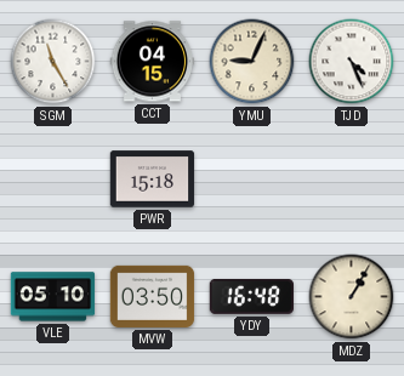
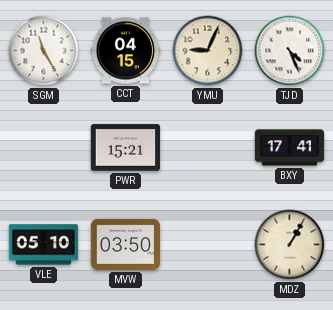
PWR: 15:18 -> 15:21 (126, 148)
BXY: none -> 17:41 (290, 148)
YDY: 16:48 -> none (251, 297)
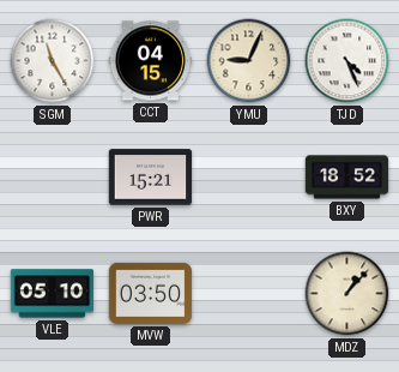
BXY: 17:41 -> 18:52 (347, 178)
MDZ: 1:05 -> 1:07 (347, 294)
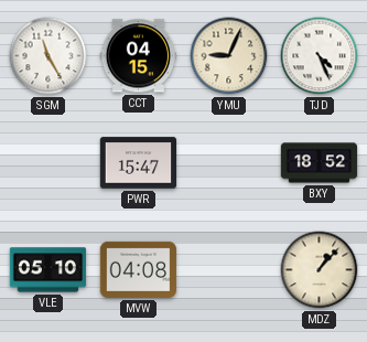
PWR: 15:21 -> 15:47 (139, 163)
MVW: 03:50 -> 04:08 (139, 269)
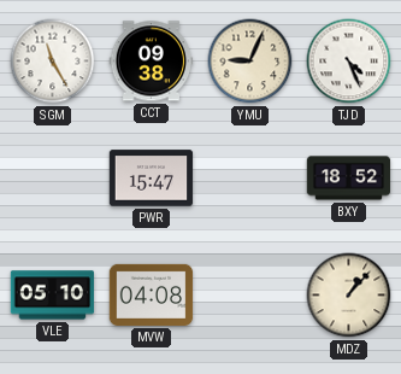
CCT: 04:15 -> 09:38 (152, 62)
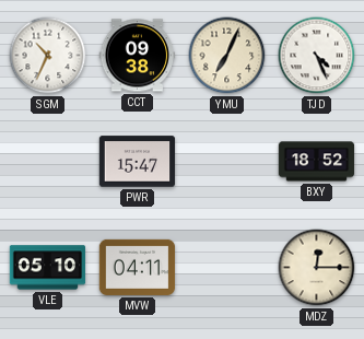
SGM: 11:25 -> 10:34 (48, 56)
YMU: 9:04 -> 7:04 (227, 56)
MVW: 04:08 -> 04:11 (138, 267)
MDZ: 1:07 -> 12:15 (317, 268)
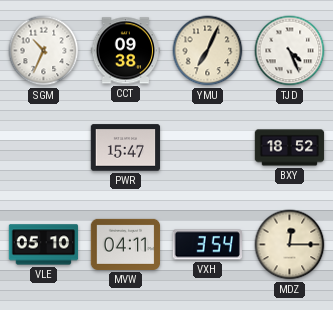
VXH: none -> 3:54 (207, 245)
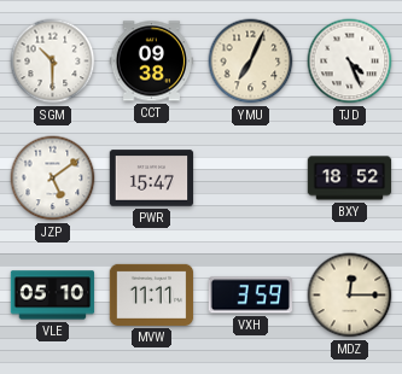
SGM: 10:34 -> 10:30 (53, 62)
JZP: none -> 5:09 (53, 179)
MVW: 04:11 -> 11:11 (152, 294)
VXH: 3:54 -> 3:59 (250, 296)
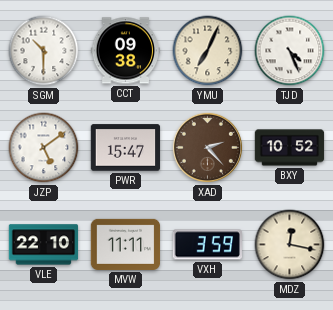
XAD: none -> 2:23 (207, 147)
BXY: 18:52 -> 10:52 (290, 148)
VLE: 05:10 -> 22:10 (44, 245)
MDZ: 12:15 -> 12:17 (290, 245)
